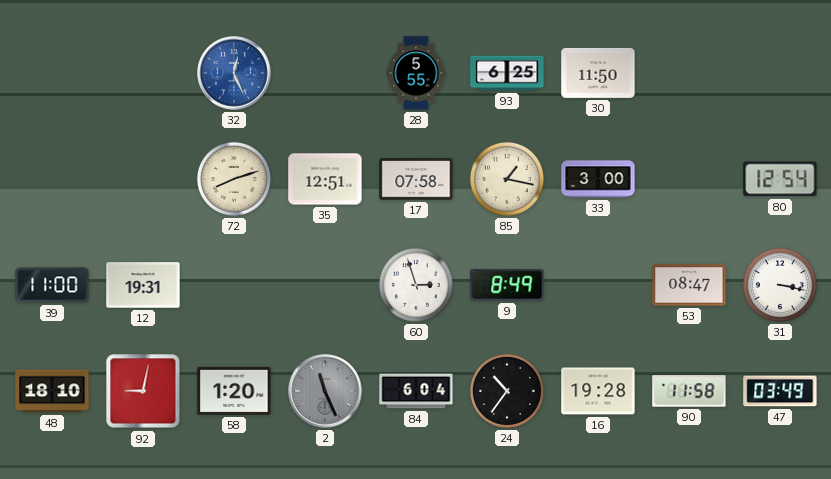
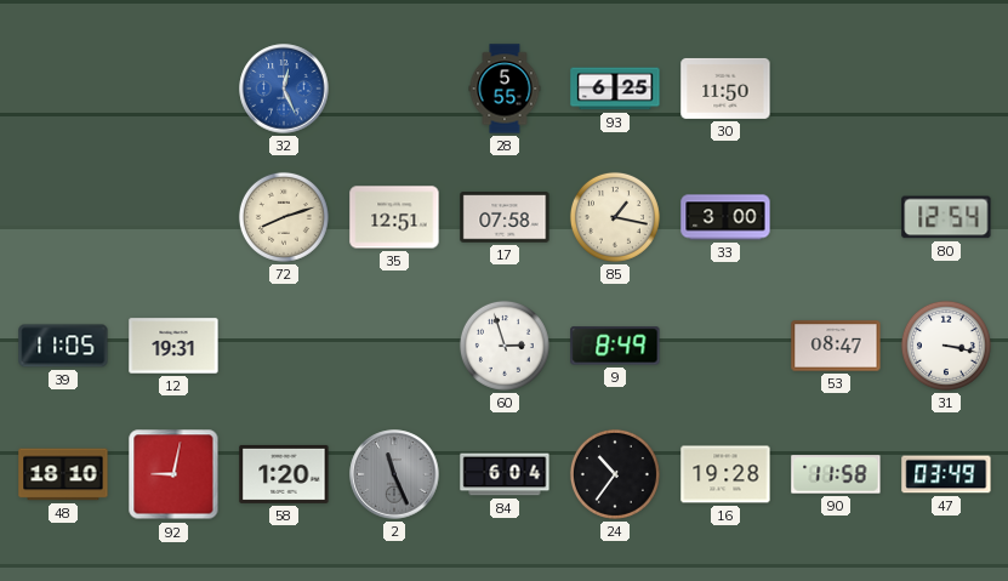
39: 11:00 -> 11:05 (63, 346)
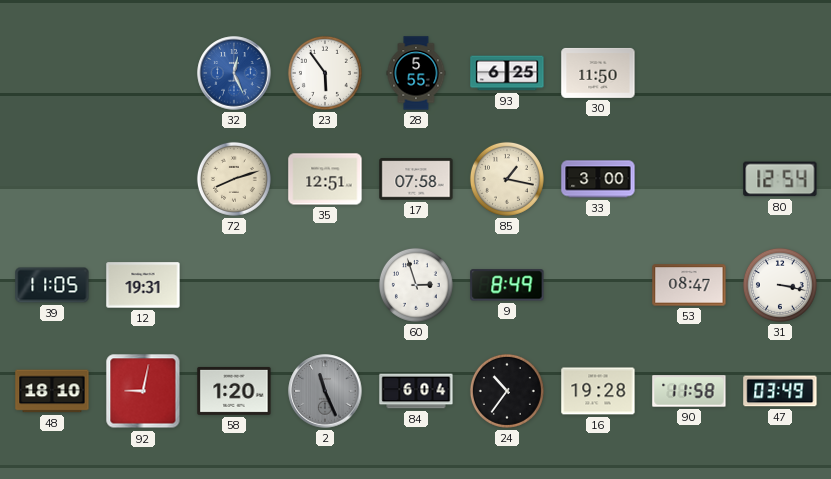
23: none -> 5:54 (325, 73)
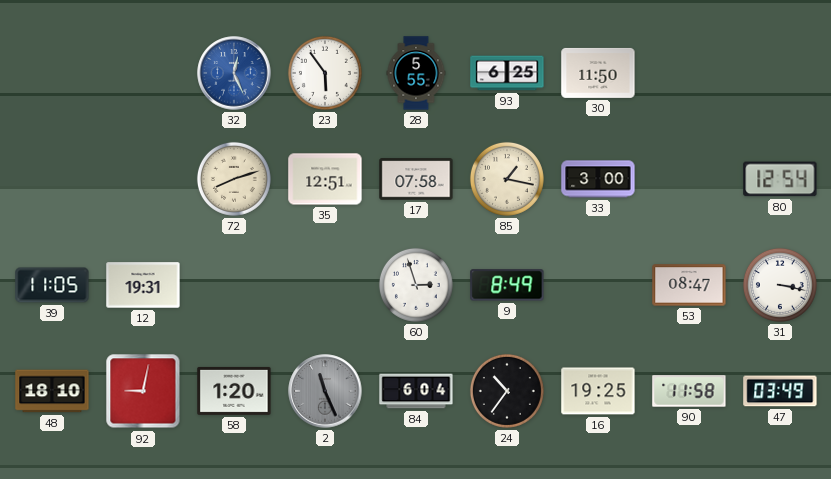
16: 19:28 -> 19:25 (598, 391)
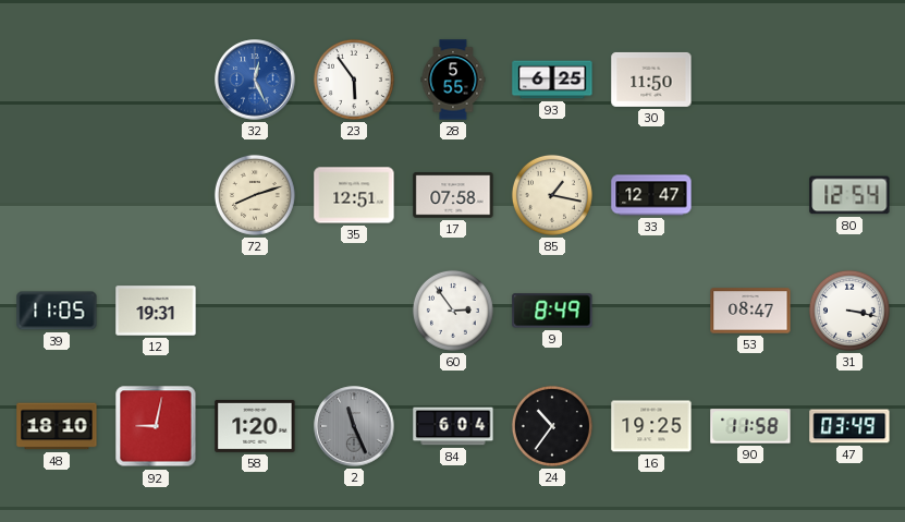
33: 3:00 -> 12:47 (651, 195)
60: 2:57 -> 2:54 (453, 311)
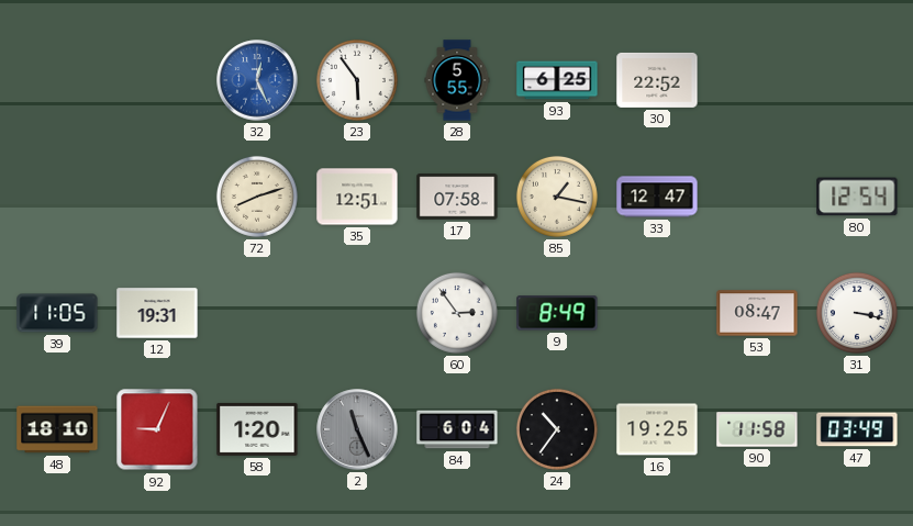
30: 11:50 -> 22:52 (657, 80)
92: 9:02 -> 9:04 (157, 429)
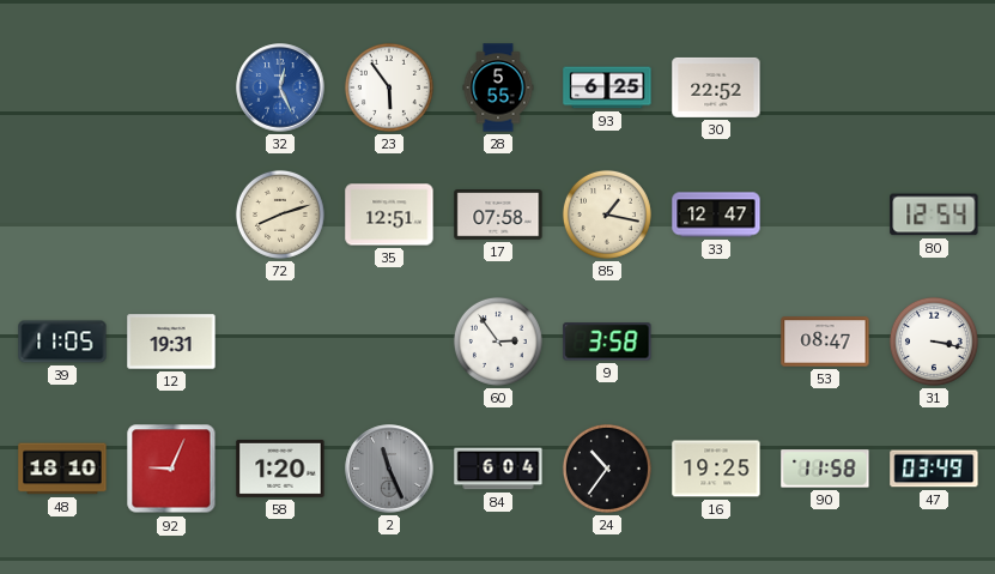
9: 8:49 -> 3:58 (607, 342)
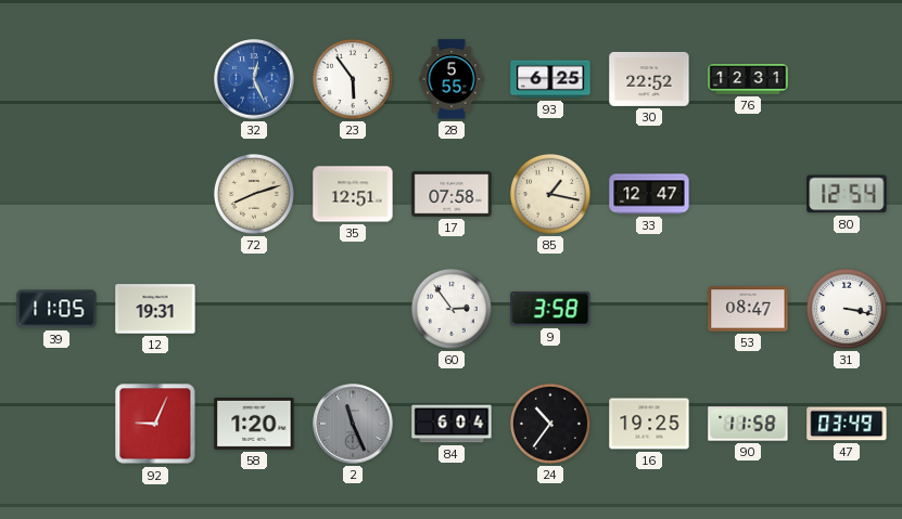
76: none -> 12:31 (748, 80)
48: 18:10 -> none (62, 469)
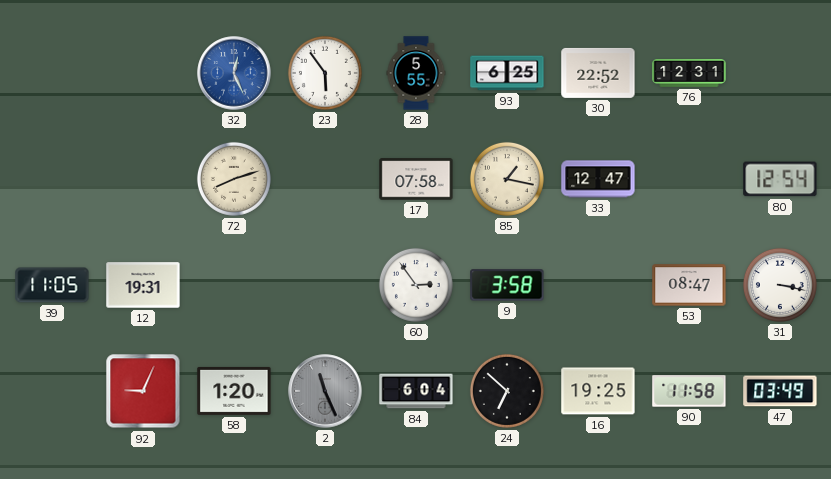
35: 12:51 -> none (353, 194)
24: 10:36 -> 6:52 (507, 391)
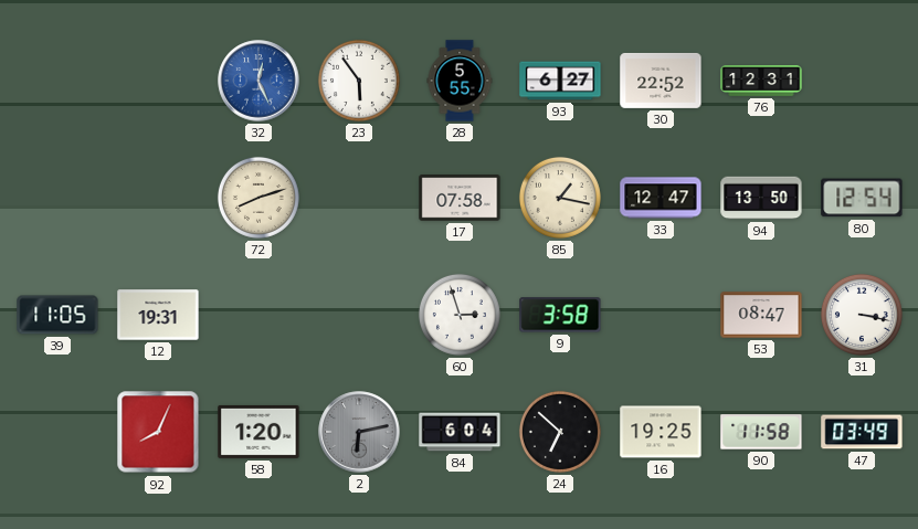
93: 6:25 -> 6:27 (560, 81)
94: none -> 13:50 (761, 198)
60: 2:54 -> 2:57 (460, 315)
92: 9:04 -> 8:04 (158, 432)
2: 11:26 -> 6:13 (359, 432)
